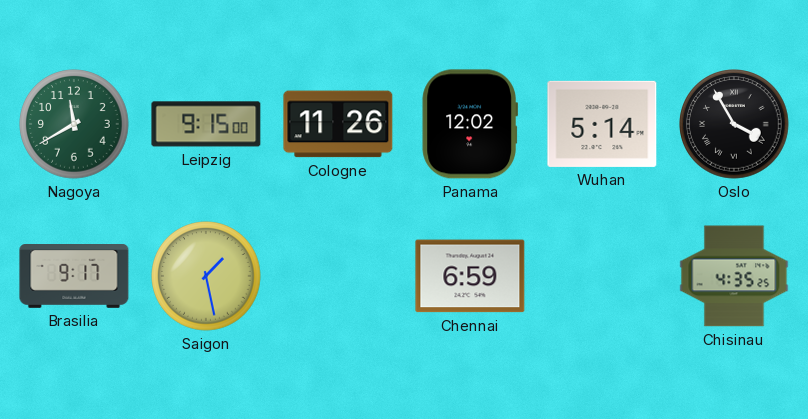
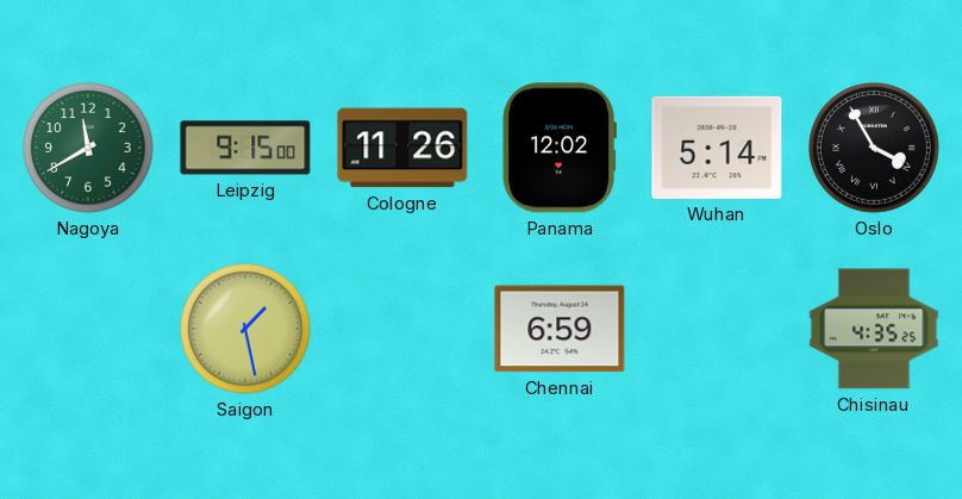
Brasilia: 9:17 -> none (74, 277)
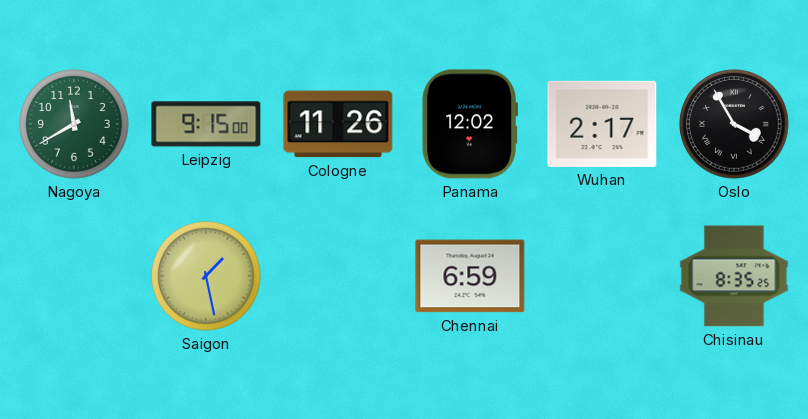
Wuhan: 5:14 -> 2:17 (602, 124)
Chisinau: 4:35 -> 8:35 (734, 276)
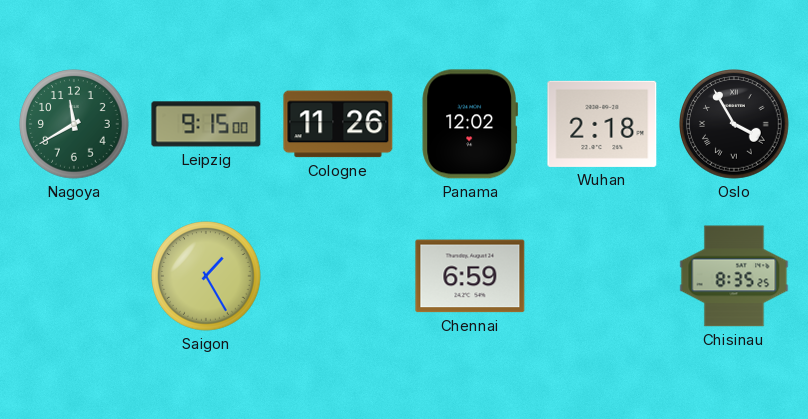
Wuhan: 2:17 -> 2:18 (602, 124)
Saigon: 1:28 -> 1:25 (206, 276)
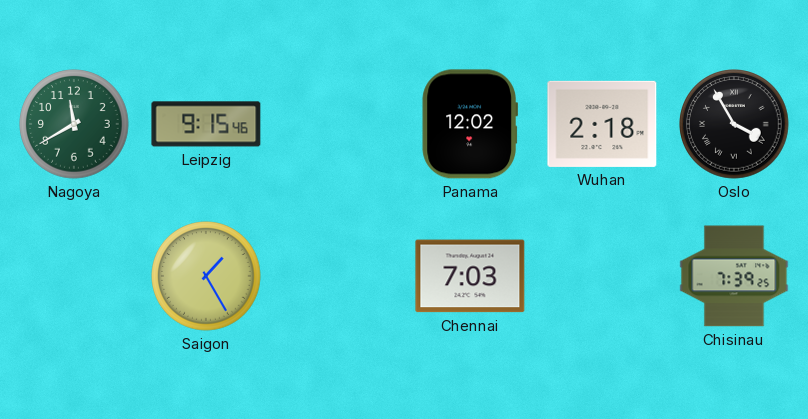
Leipzig: 9:15:00 -> 9:15:46 (206, 124)
Cologne: 11:26 -> none (338, 124)
Chennai: 6:59 -> 7:03 (470, 276)
Chisinau: 8:35 -> 7:39 (734, 276)
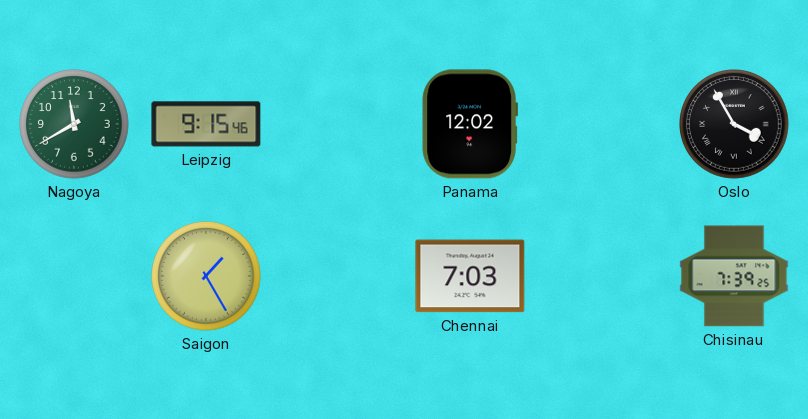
Wuhan: 2:18 -> none (602, 124)
